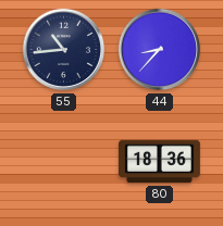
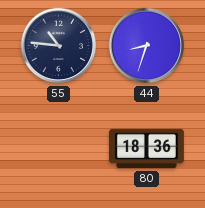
55: 10:44 -> 10:46 (59, 46)
44: 8:37 -> 8:33 (147, 46)
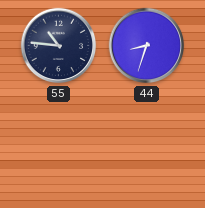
80: 18:36 -> none (147, 149)
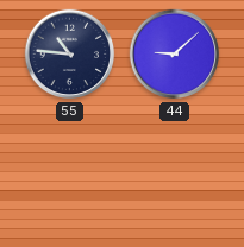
44: 8:33 -> 9:08 (175, 55)
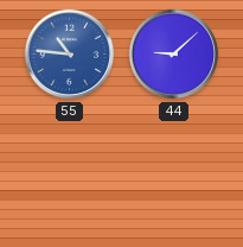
55 dial: navy -> blue (70, 55)
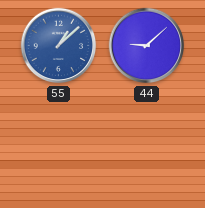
55: 10:46 -> 1:08 (59, 46)
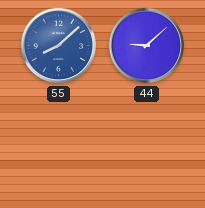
55: 1:08 -> 8:08 (59, 46)
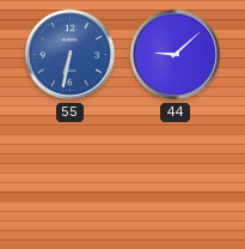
55: 8:08 -> 6:32 (71, 55)
